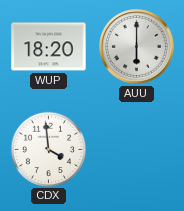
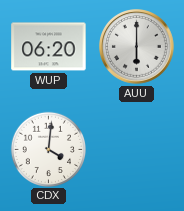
WUP: 18:20 -> 06:20 (49, 47)
CDX: 3:59 -> 4:01 (48, 149)
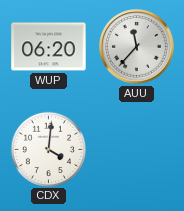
AUU: 6:00 -> 11:37 (137, 47)
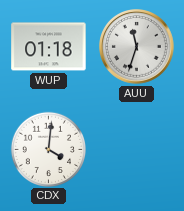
WUP: 06:20 -> 01:18 (49, 47)
AUU: 11:37 -> 11:33 (137, 47)
